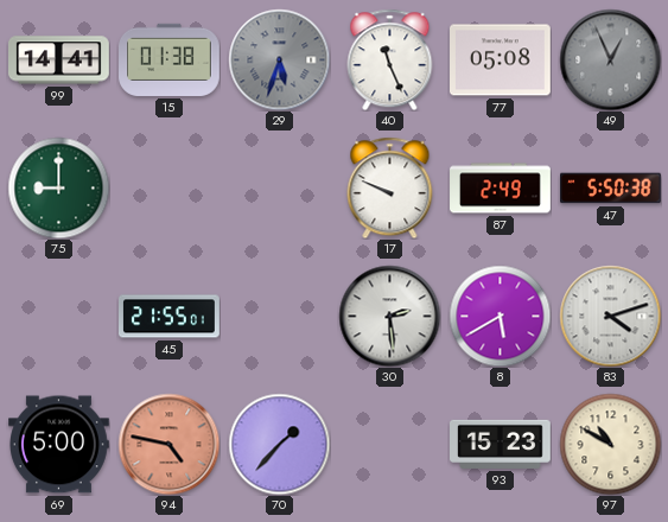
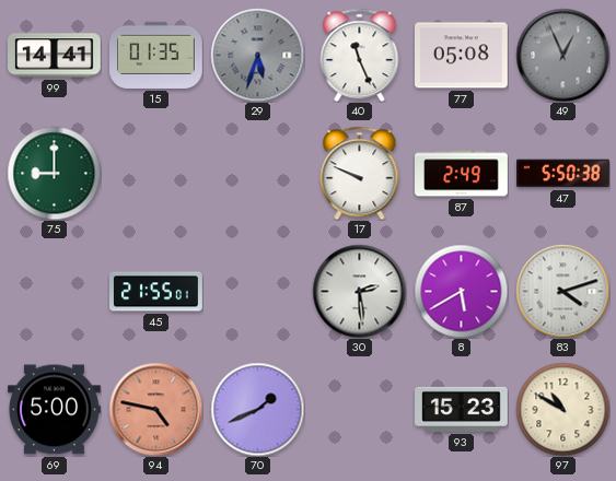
15: 01:38 -> 01:35 (156, 55)
70: 1:37 -> 1:41 (257, 409)
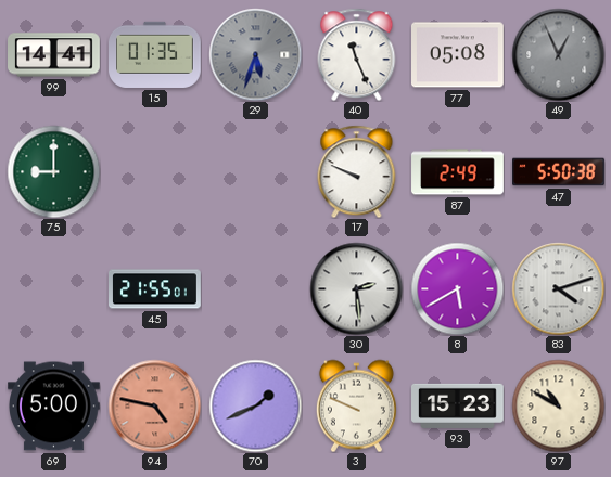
3: none -> 9:49 (356, 405)
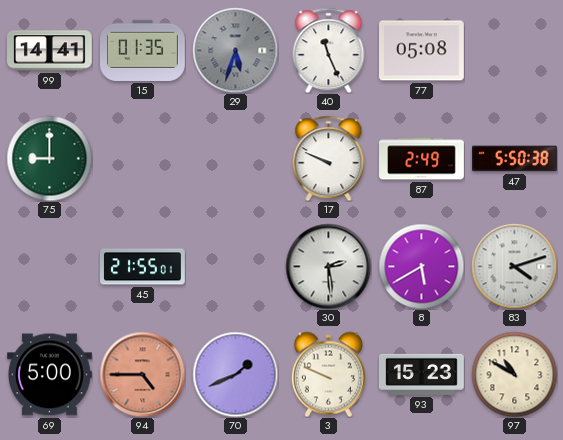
49: 12:56 -> none (558, 54)
94: 4:47 -> 4:45 (142, 374)
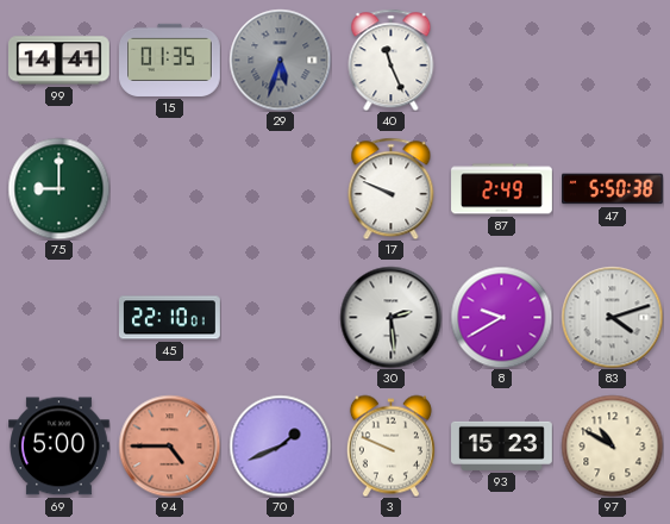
77: 05:08 -> none (422, 51)
45: 21:55 -> 22:10 (170, 318)
8: 5:40 -> 9:40 (501, 317)
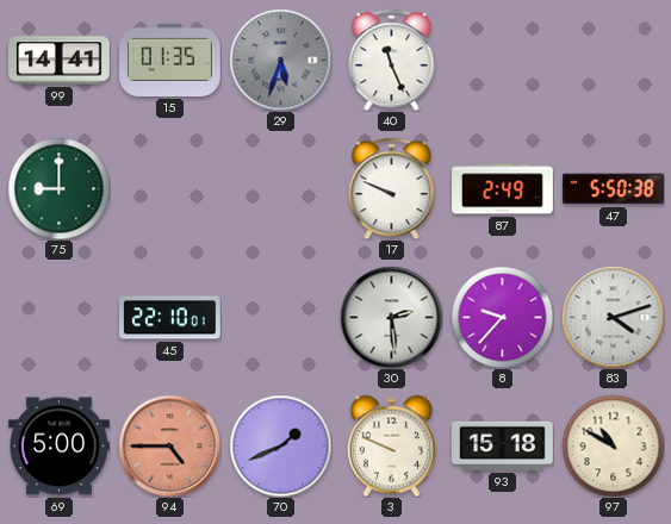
8: 9:40 -> 9:37 (502, 317)
93: 15:23 -> 15:18 (503, 445)
